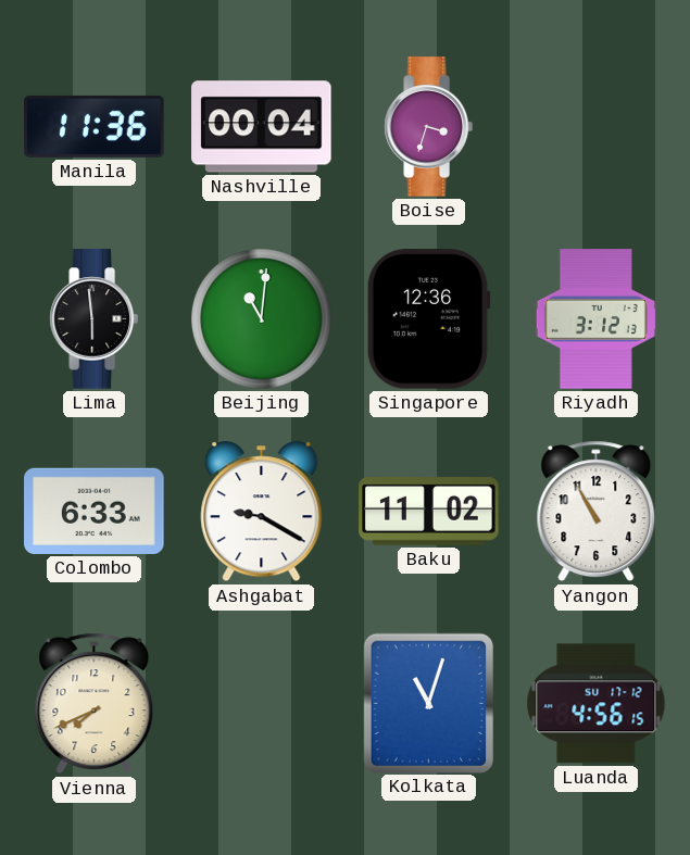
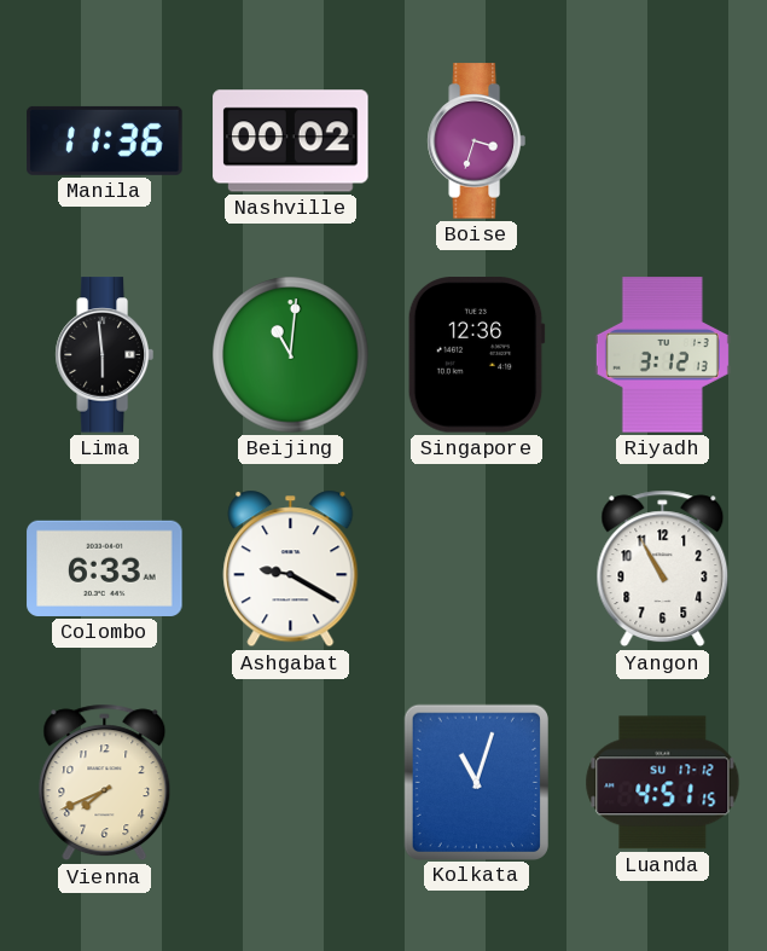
Nashville: 00:04 -> 00:02 (291, 141)
Baku: 11:02 -> none (429, 512)
Luanda: 4:56 -> 4:51 (663, 783)
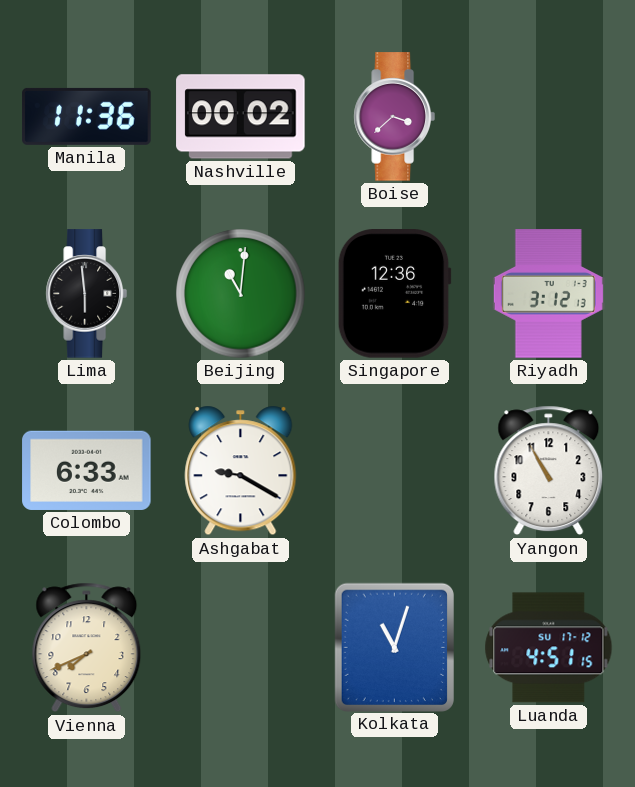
Boise: 3:33 -> 3:38 (394, 117)
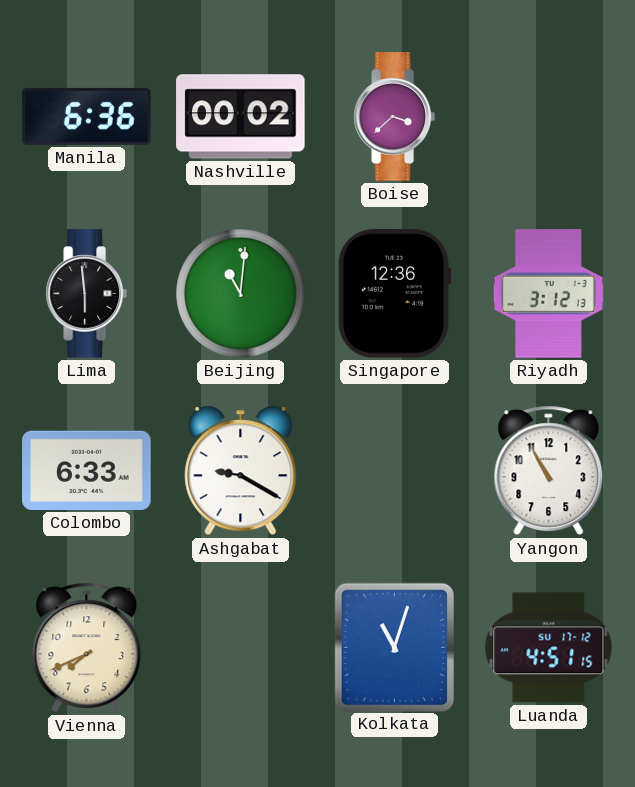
Manila: 11:36 -> 6:36 (87, 116)
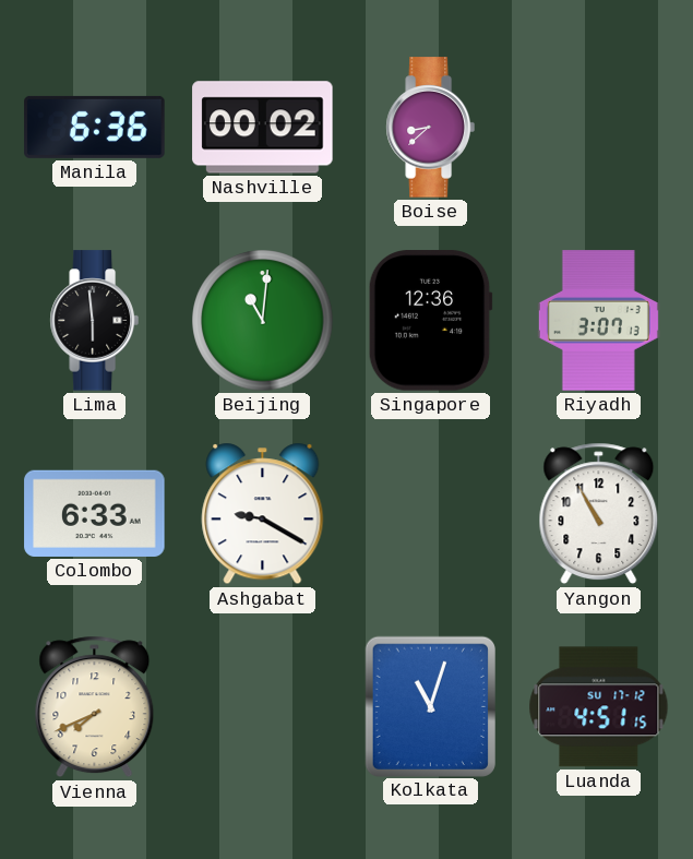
Boise: 3:38 -> 8:38 (430, 128)
Riyadh: 3:12 -> 3:07 (598, 321)
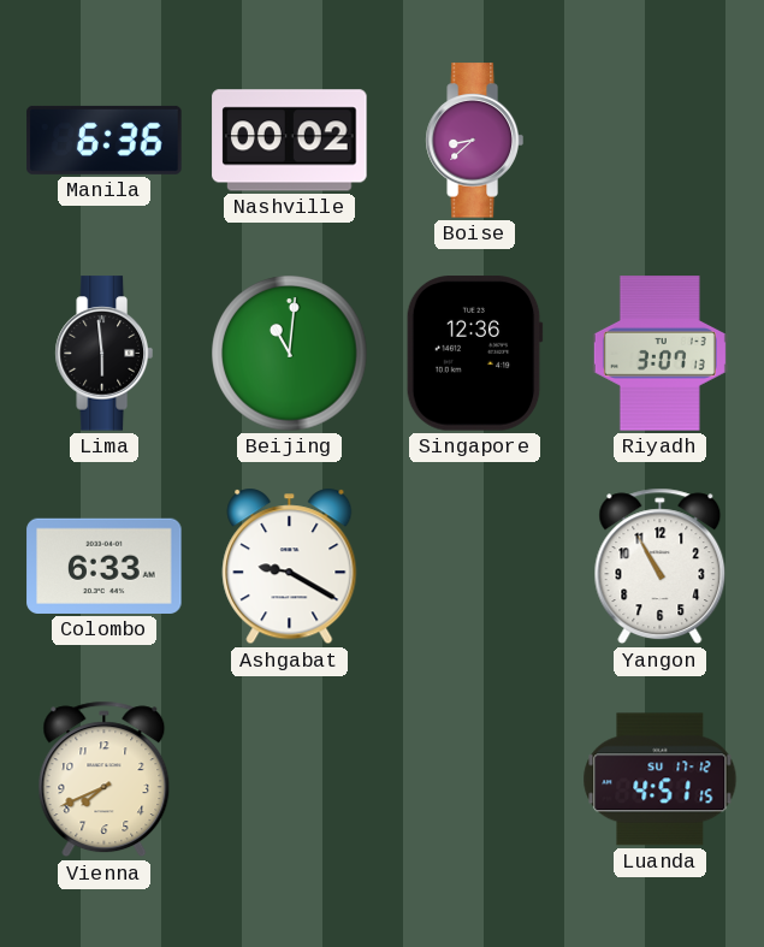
Kolkata: 11:03 -> none (430, 706)
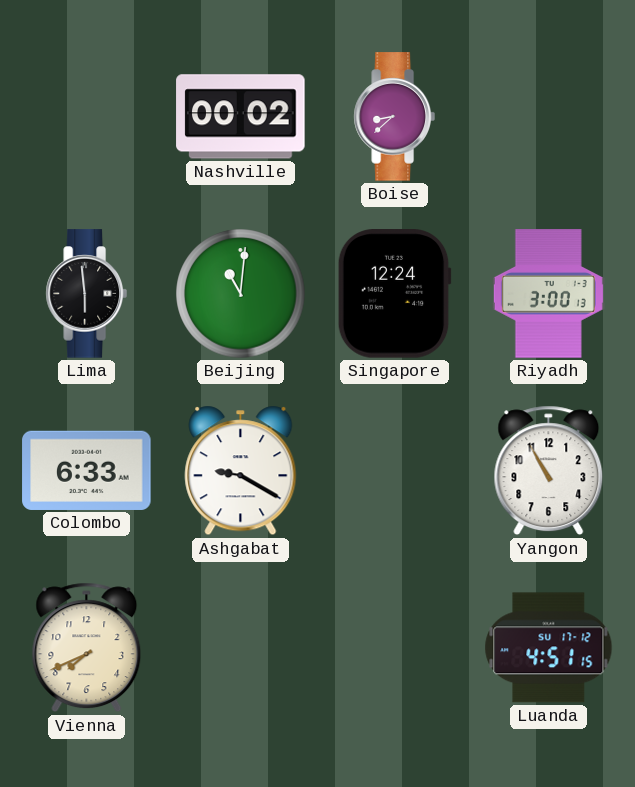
Manila: 6:36 -> none (105, 140)
Singapore: 12:36 -> 12:24 (394, 294)
Riyadh: 3:07 -> 3:00 (548, 294)
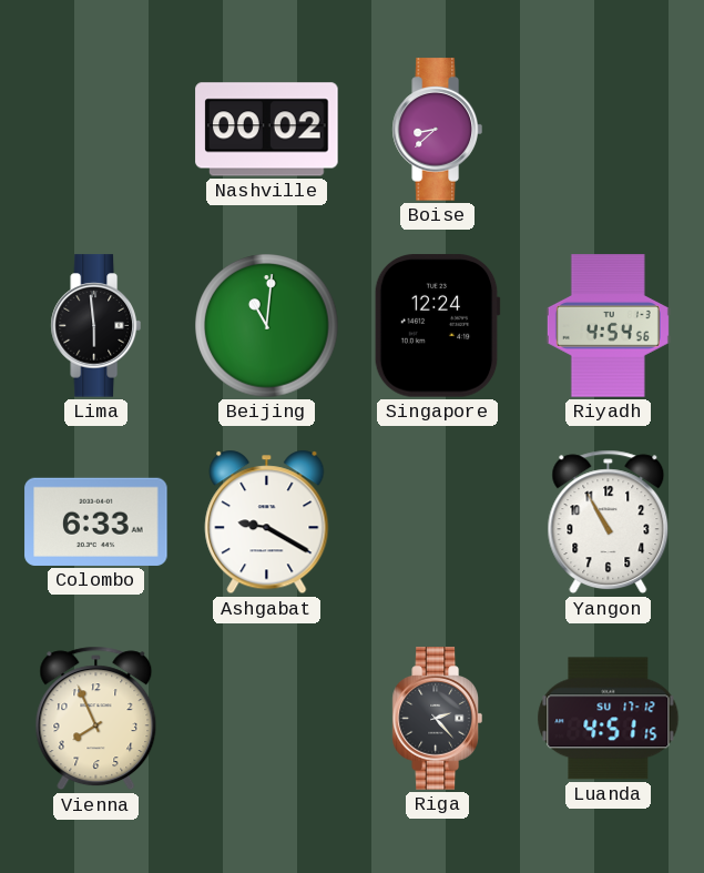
Riyadh: 3:00 -> 4:54 (608, 326)
Vienna: 7:41 -> 7:56 (96, 719)
Riga: none -> 2:23 (437, 719)
